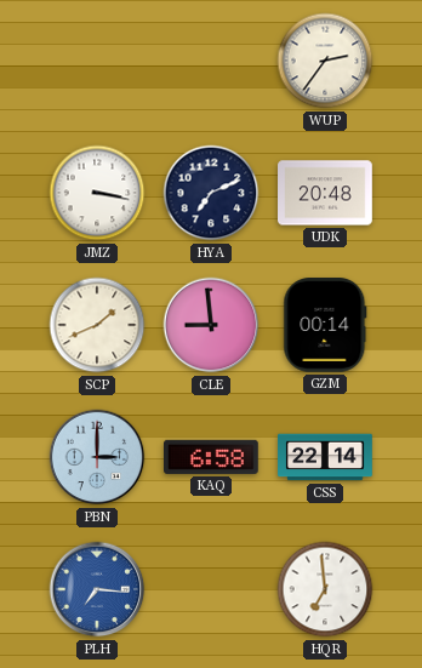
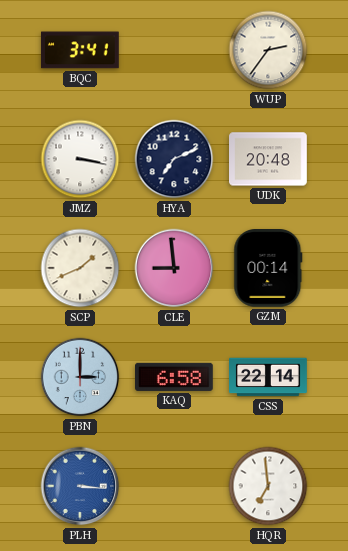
BQC: none -> 3:41 (80, 50)
PLH: 7:16 -> 3:16 (80, 486)
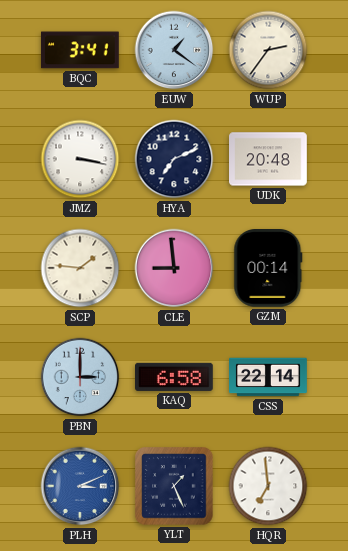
EUW: none -> 1:21 (174, 50)
SCP: 1:41 -> 1:46 (80, 268)
PLH: 3:16 -> 3:11 (80, 486)
YLT: none -> 1:26 (174, 486)
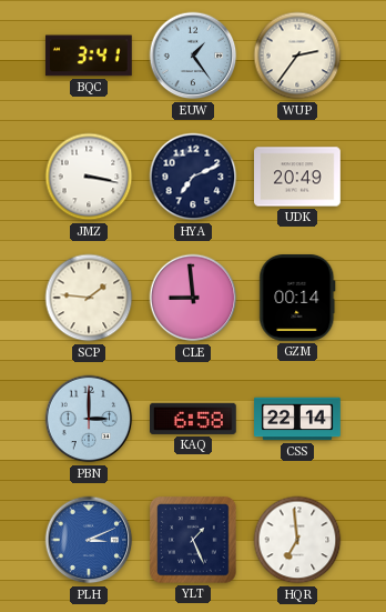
EUW: 1:21 -> 1:24 (193, 56)
UDK: 20:48 -> 20:49 (298, 177)
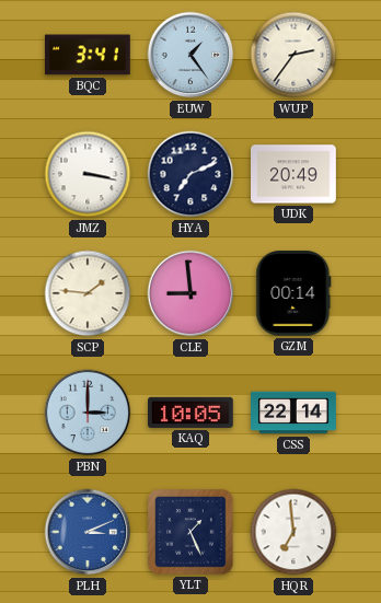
KAQ: 6:58 -> 10:05 (192, 413)
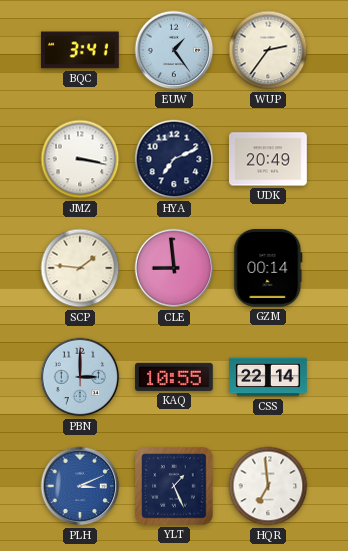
KAQ: 10:05 -> 10:55 (175, 377)
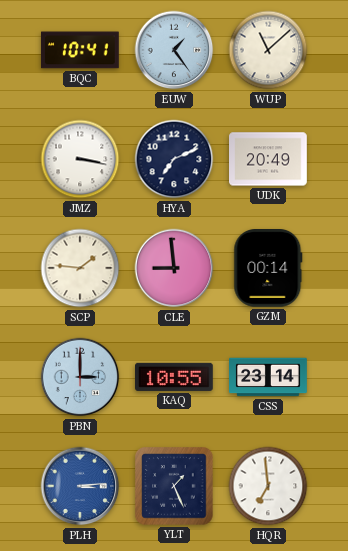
BQC: 3:41 -> 10:41 (80, 50)
WUP: 2:36 -> 11:08 (268, 50)
CSS: 22:14 -> 23:14 (268, 377)
PLH: 3:11 -> 3:14 (80, 486)
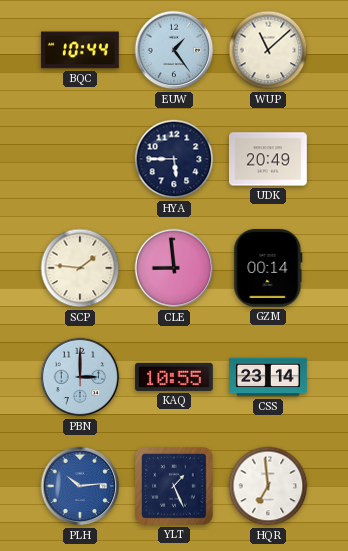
BQC: 10:41 -> 10:44 (80, 50)
JMZ: 3:17 -> none (80, 159)
HYA: 7:11 -> 5:45 (174, 159)
PLH: 3:14 -> 10:14 (80, 486)
